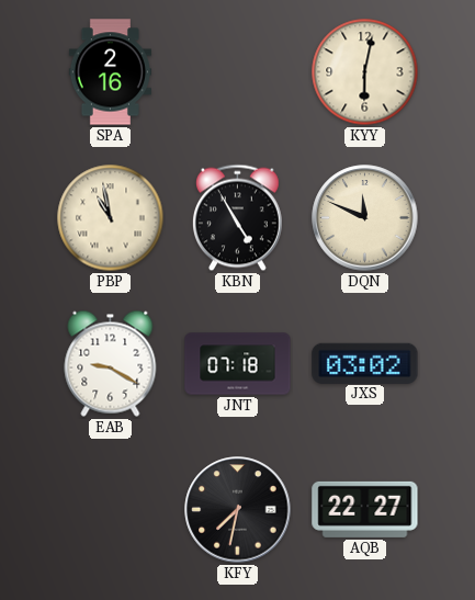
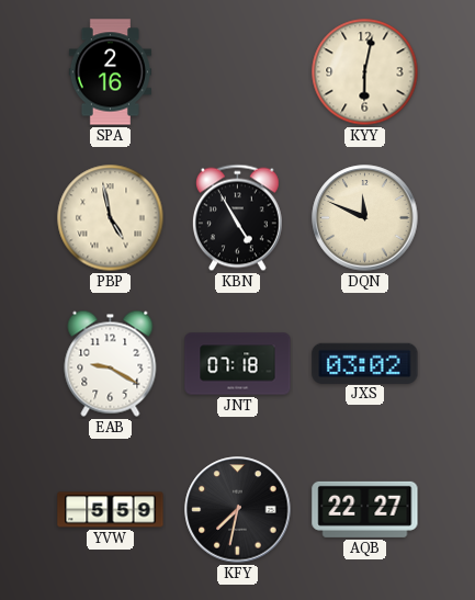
PBP: 10:58 -> 4:58 (111, 218)
YVW: none -> 5:59 (111, 510)
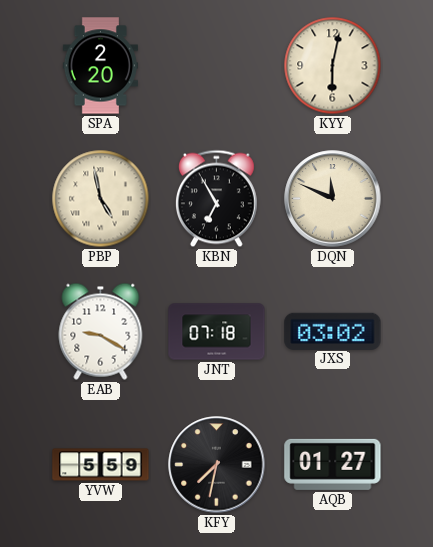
SPA: 2:16 -> 2:20 (100, 66)
KBN: 4:55 -> 6:55 (216, 199)
AQB: 22:27 -> 01:27 (333, 464)
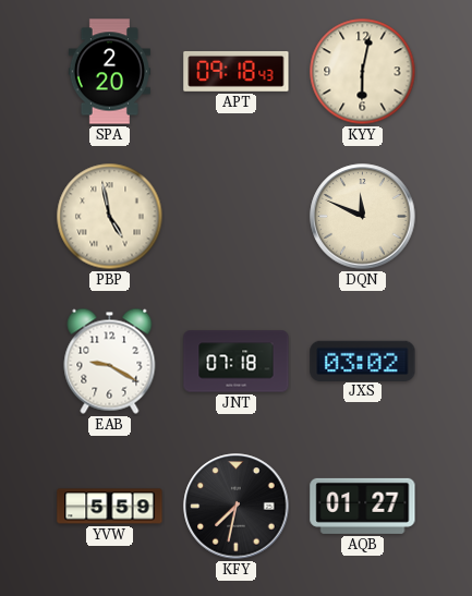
APT: none -> 09:18 (237, 71)
KBN: 6:55 -> none (216, 199)
